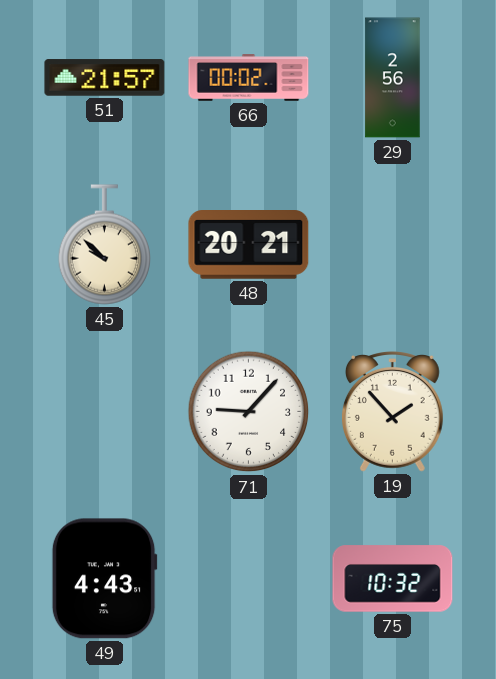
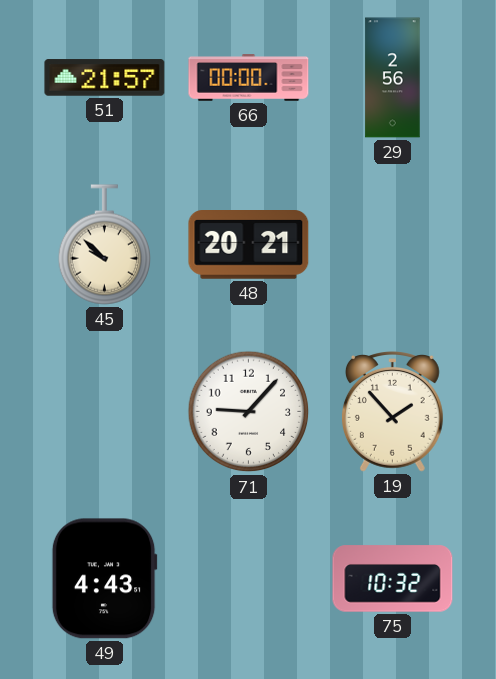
66: 00:02 -> 00:00 (249, 78)
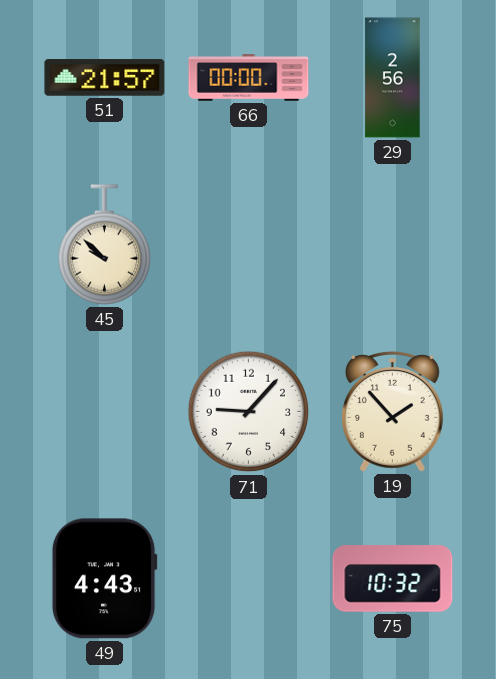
48: 20:21 -> none (249, 245)
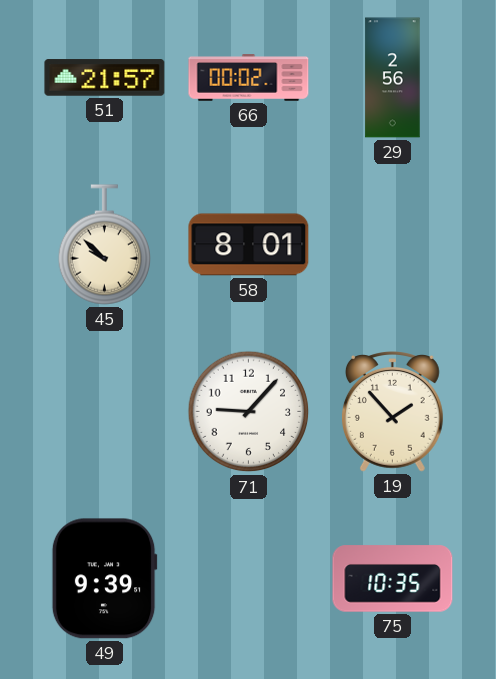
66: 00:00 -> 00:02 (249, 78)
58: none -> 8:01 (249, 245)
49: 4:43 -> 9:39 (104, 579)
75: 10:32 -> 10:35 (393, 579)
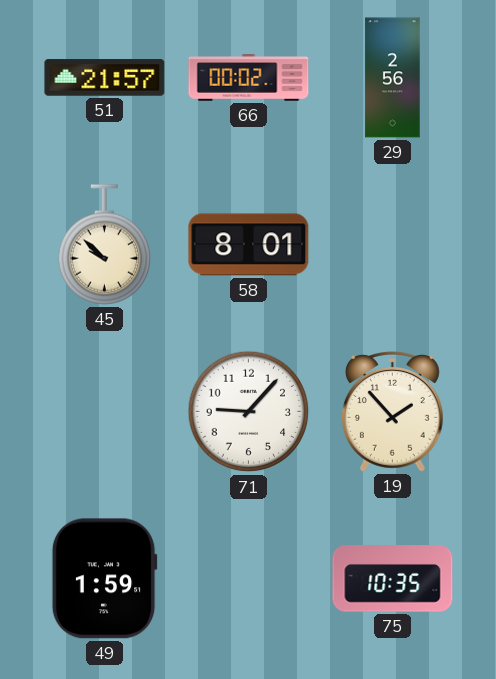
49: 9:39 -> 1:59 (104, 579)
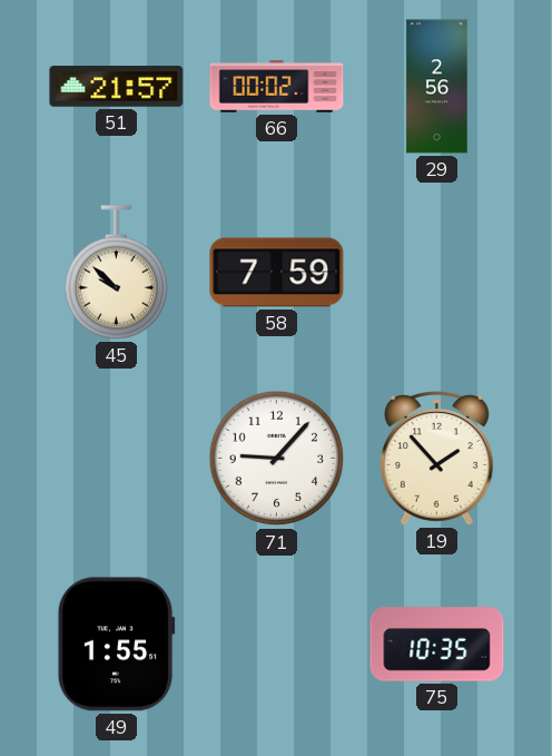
58: 8:01 -> 7:59 (277, 273)
49: 1:59 -> 1:55 (116, 645)
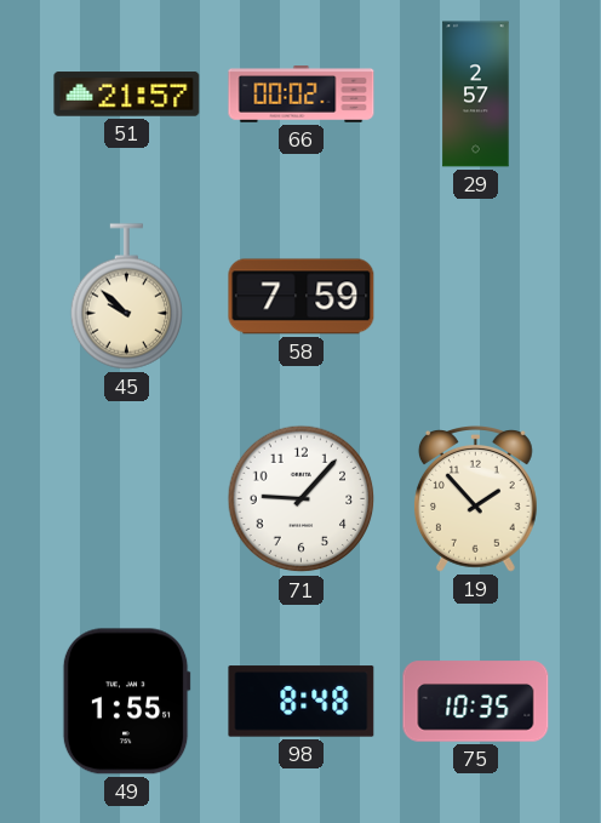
29: 2:56 -> 2:57 (476, 95)
98: none -> 8:48 (302, 702)
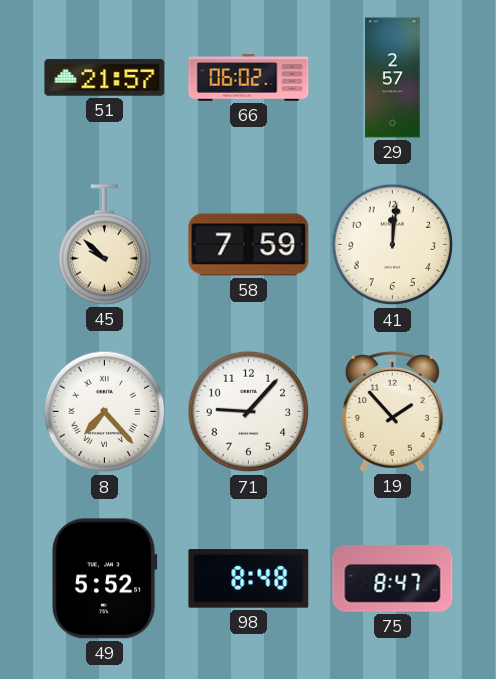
66: 00:02 -> 06:02 (249, 78)
41: none -> 12:01 (393, 245)
8: none -> 7:23 (105, 412)
49: 1:55 -> 5:52 (104, 579)
75: 10:35 -> 8:47 (393, 579)
